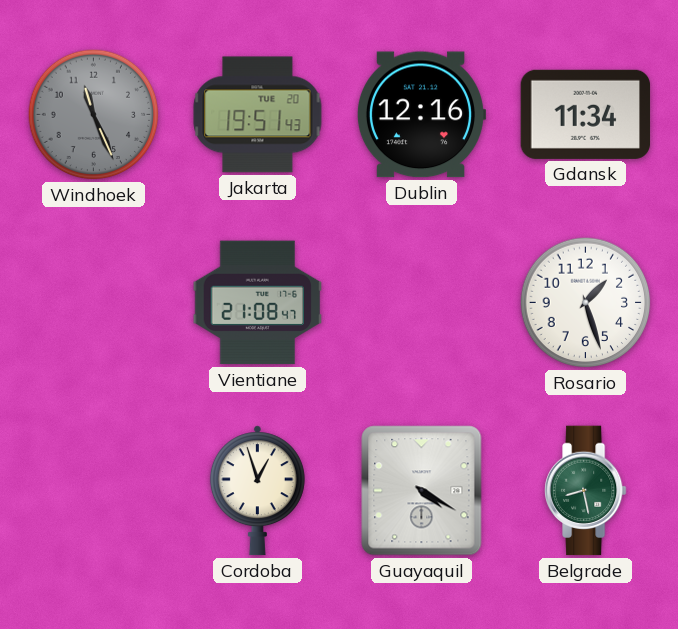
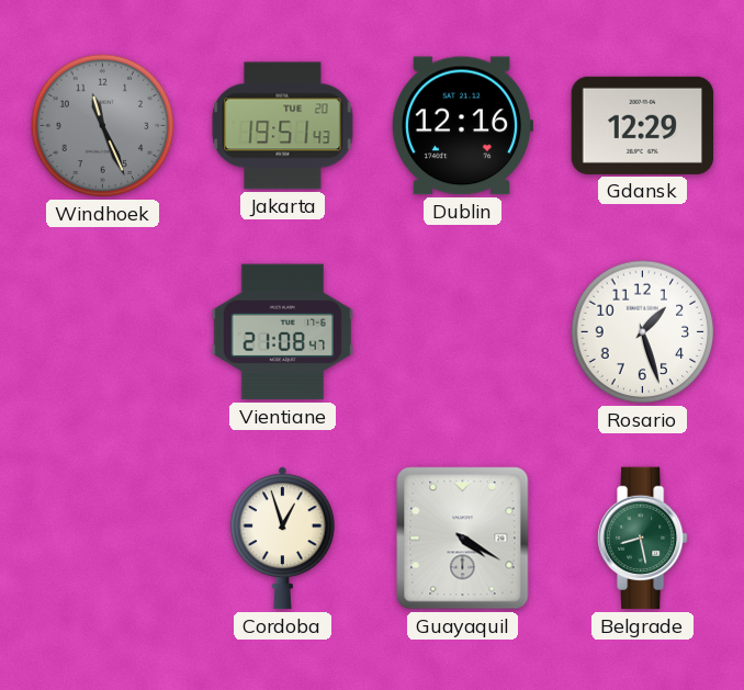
Gdansk: 11:34 -> 12:29 (643, 125)
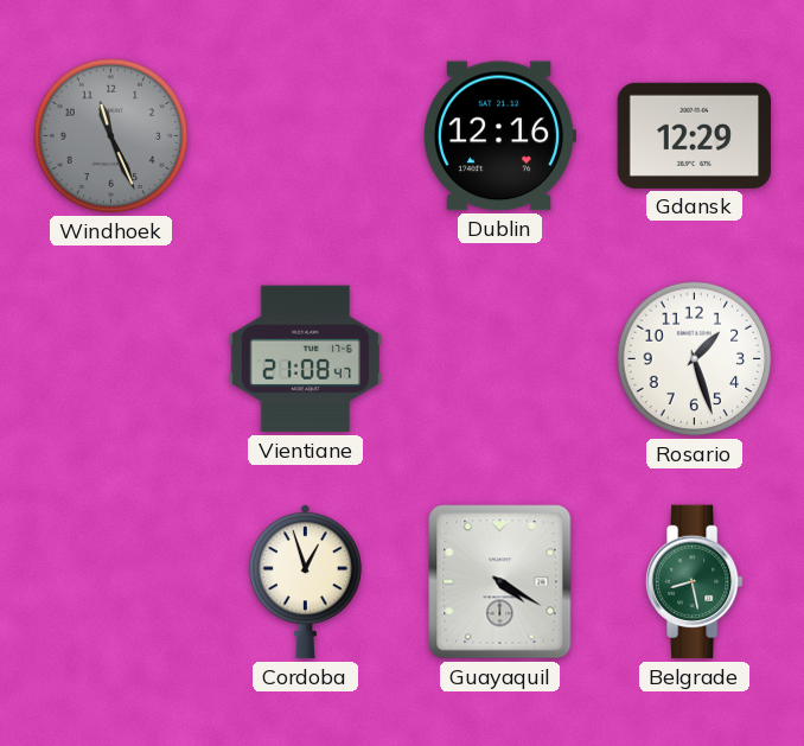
Jakarta: 19:51 -> none (283, 126)
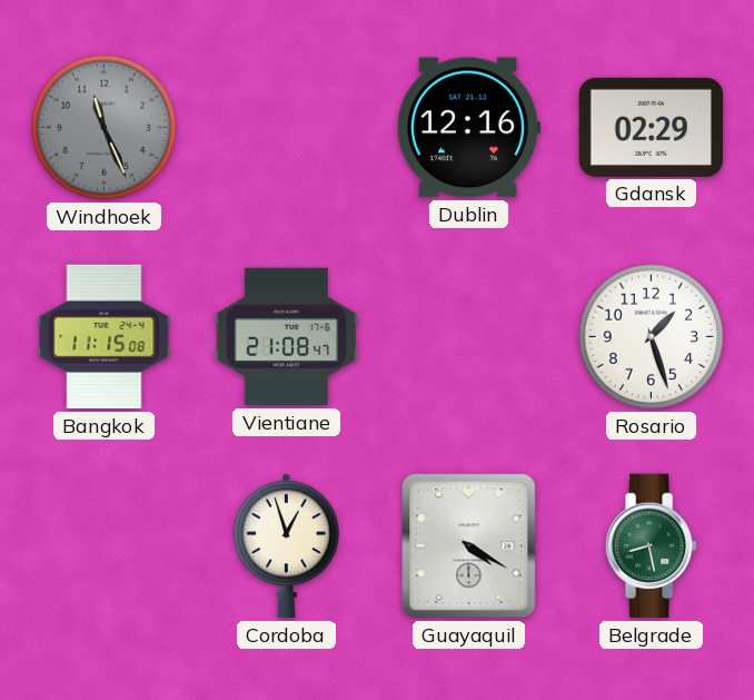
Gdansk: 12:29 -> 02:29 (652, 127)
Bangkok: none -> 11:15 (105, 337)
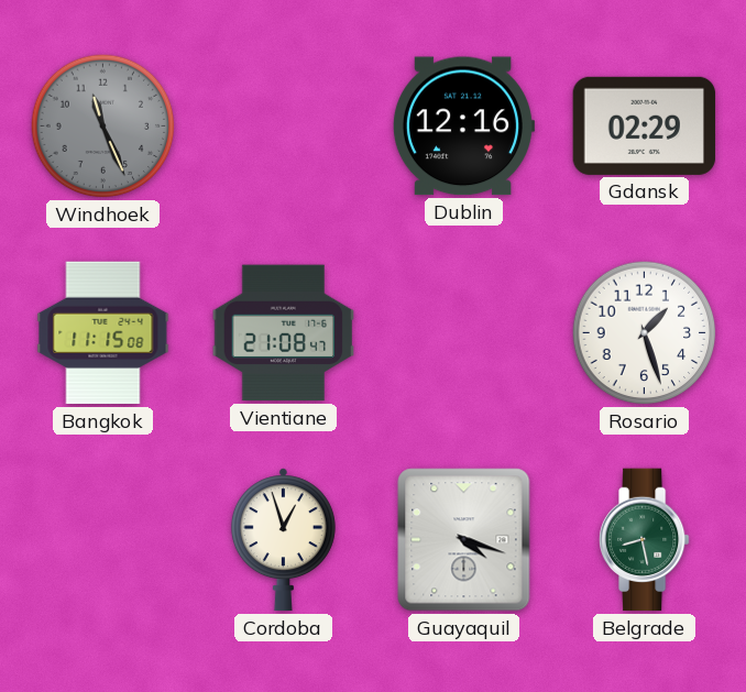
Guayaquil: 4:20 -> 4:18 (464, 540)
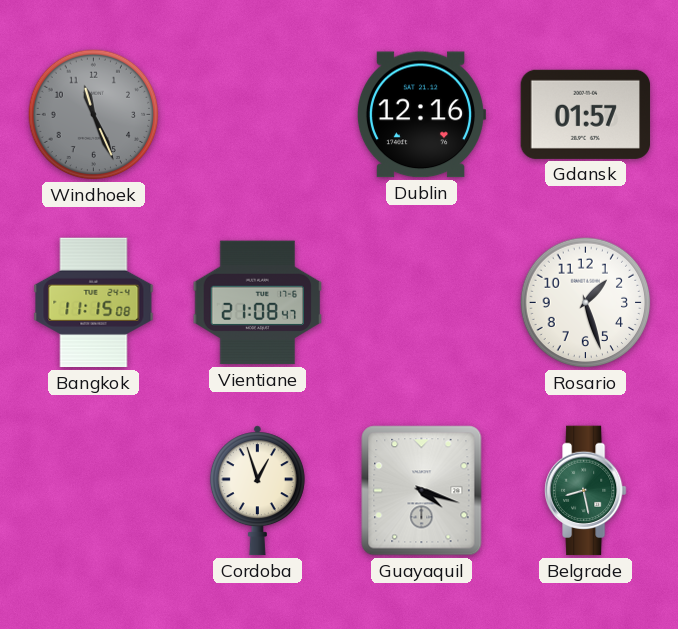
Gdansk: 02:29 -> 01:57 (586, 114)
